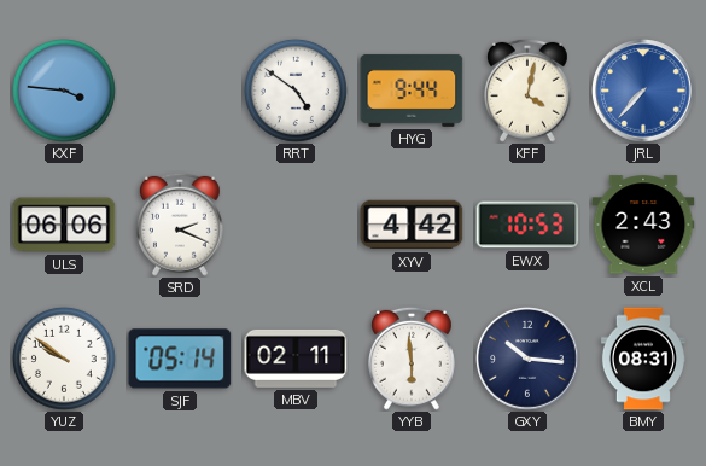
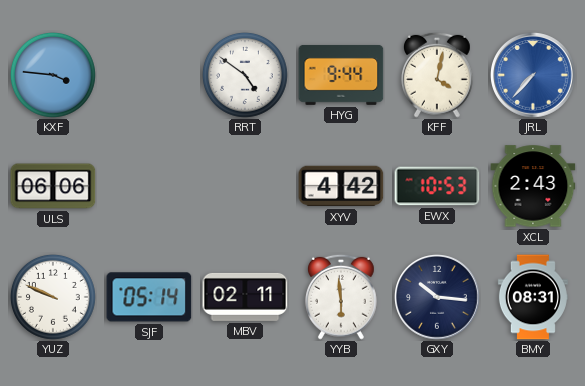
SRD: 2:19 -> none (180, 225)
YUZ: 9:51 -> 9:49 (53, 297)
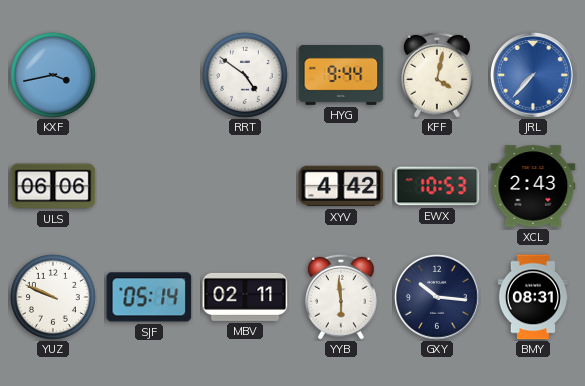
KXF: 3:46 -> 3:43 (53, 75)
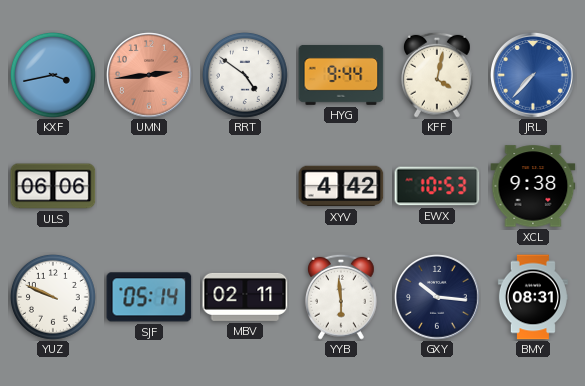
UMN: none -> 2:44 (149, 75)
XCL: 2:43 -> 9:38 (533, 186)
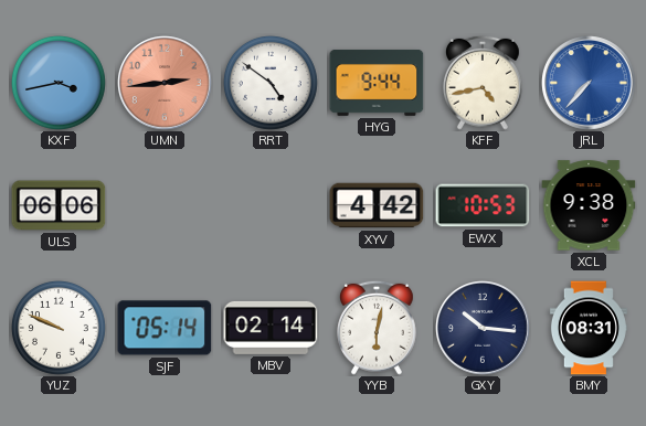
KFF: 4:02 -> 4:43 (483, 83)
MBV: 02:11 -> 02:14 (271, 328)
YYB: 5:59 -> 6:02 (377, 328)
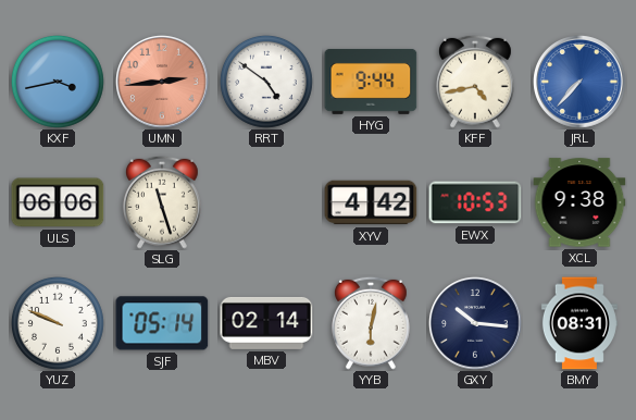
SLG: none -> 11:27 (162, 202)
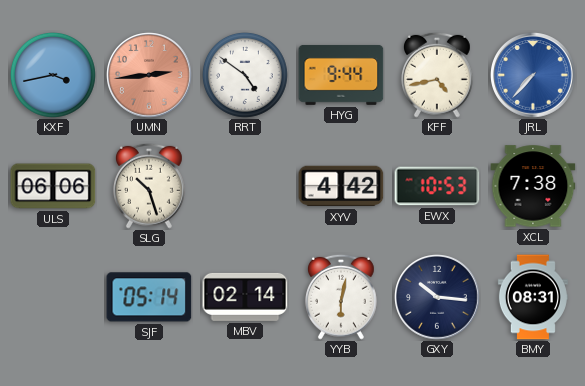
SLG: 11:27 -> 10:27 (149, 186)
XCL: 9:38 -> 7:38 (533, 186)
YUZ: 9:49 -> none (58, 323)
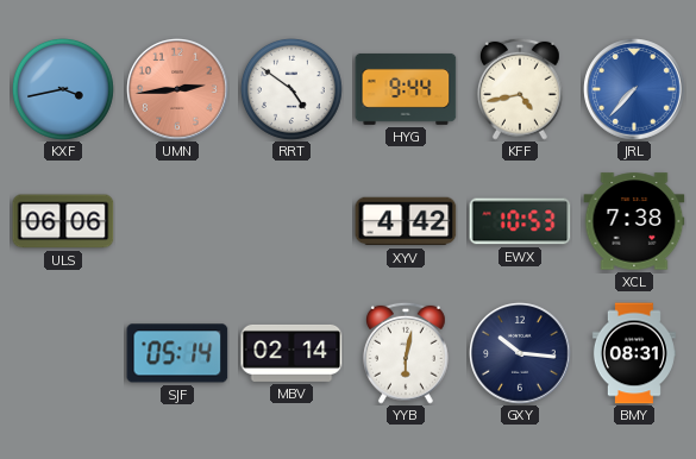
SLG: 10:27 -> none (149, 186)
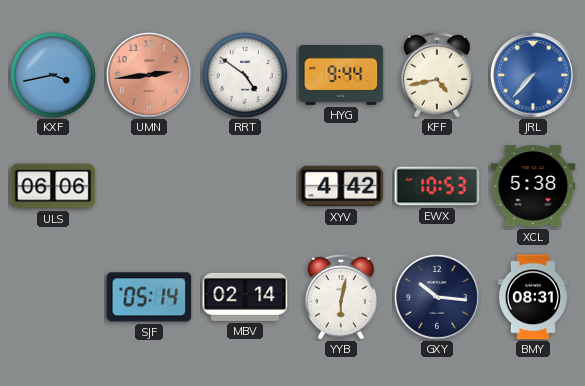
XCL: 7:38 -> 5:38 (533, 186)
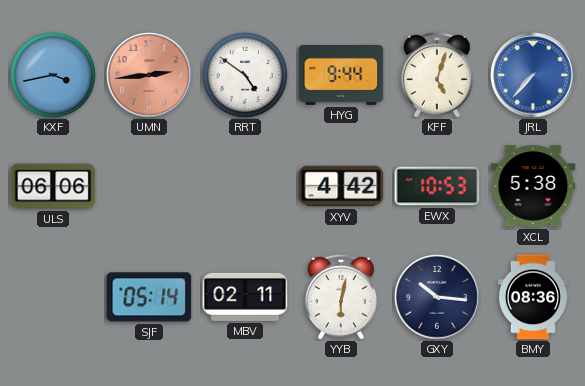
KFF: 4:43 -> 5:03 (437, 75)
MBV: 02:14 -> 02:11 (245, 297)
BMY: 08:31 -> 08:36 (533, 297)
